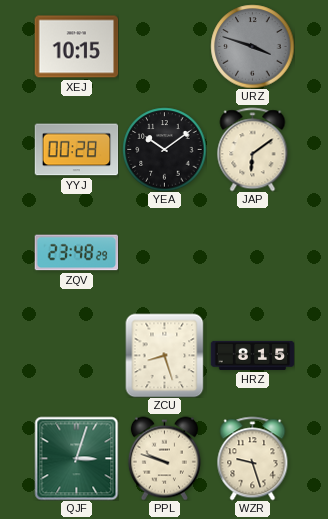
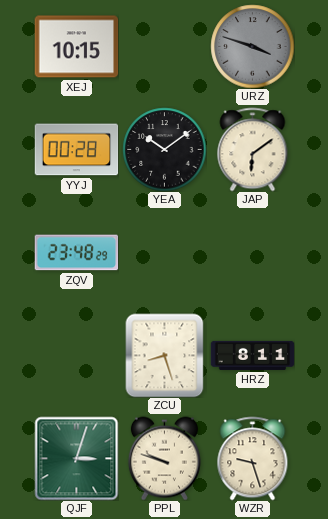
HRZ: 8:15 -> 8:11 (252, 355)
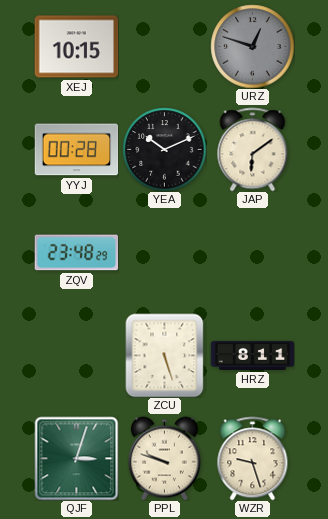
URZ: 3:48 -> 12:48 (252, 46)
YEA: 10:09 -> 10:11 (164, 149)
ZCU: 8:27 -> 5:27 (165, 355)
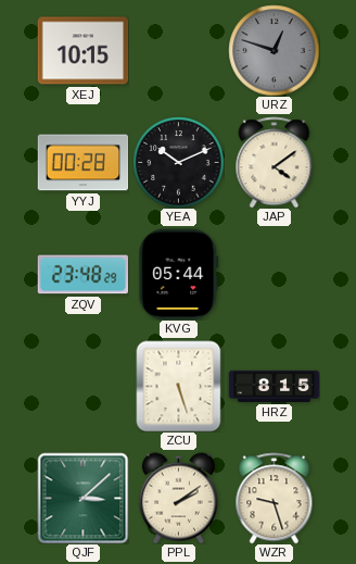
JAP: 6:09 -> 4:09 (275, 162)
KVG: none -> 05:44 (179, 274)
HRZ: 8:11 -> 8:15 (274, 386)
QJF: 3:03 -> 3:08 (82, 498)
PPL: 9:48 -> 2:09 (178, 498)
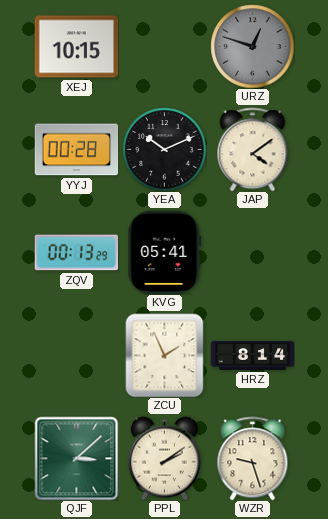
ZQV: 23:48 -> 00:13 (76, 253)
KVG: 05:44 -> 05:41 (165, 252)
ZCU: 5:27 -> 1:56 (165, 355)
HRZ: 8:15 -> 8:14 (252, 355)
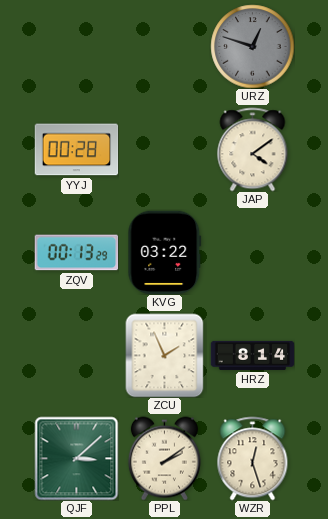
XEJ: 10:15 -> none (76, 47)
YEA: 10:11 -> none (164, 149)
KVG: 05:41 -> 03:22 (165, 252)
WZR: 9:27 -> 12:27 (253, 458)
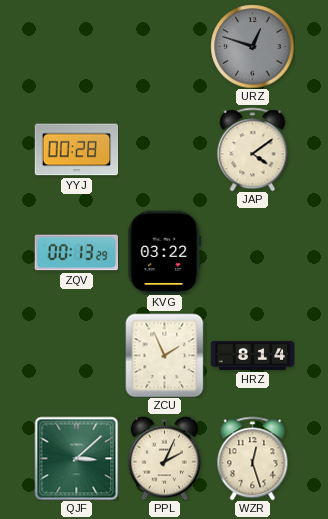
PPL: 2:09 -> 2:04 (164, 458)
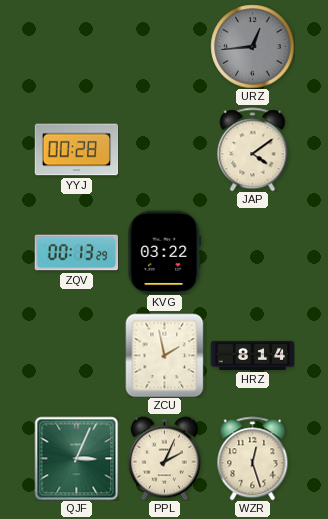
URZ: 12:48 -> 12:44 (252, 46)
ZCU: 1:56 -> 1:58 (165, 355)
QJF: 3:08 -> 3:04 (76, 458)
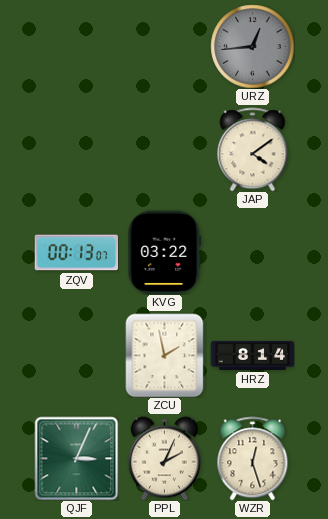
YYJ: 00:28 -> none (76, 150)
ZQV: 00:13:29 -> 00:13:07 (76, 253)
